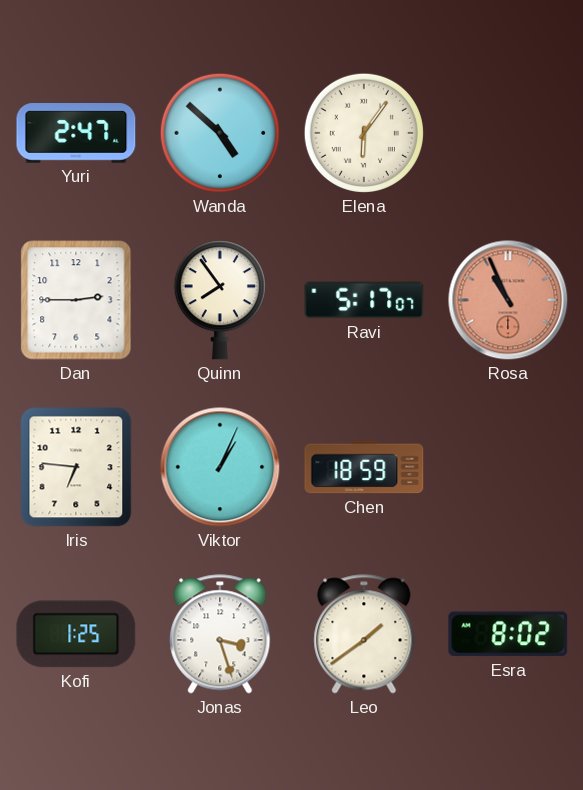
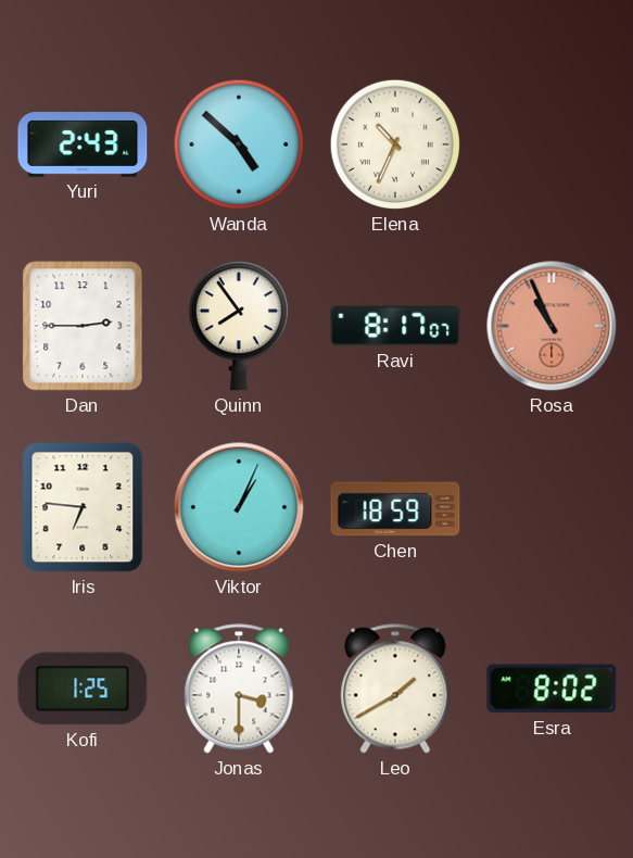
Yuri: 2:47 -> 2:43 (83, 146)
Elena: 6:06 -> 10:34 (395, 144)
Ravi: 5:17 -> 8:17 (395, 326)
Jonas: 3:27 -> 3:30 (239, 689)
Leo: 1:39 -> 1:40 (395, 689)
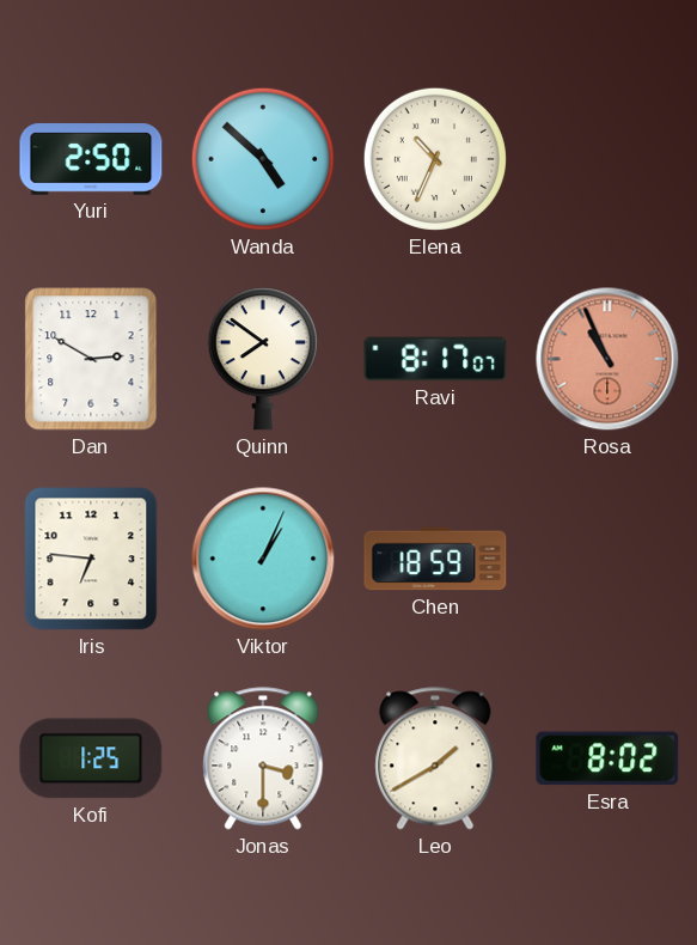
Yuri: 2:43 -> 2:50 (91, 160)
Dan: 2:45 -> 2:50 (91, 359)
Quinn: 7:54 -> 7:51 (263, 359)
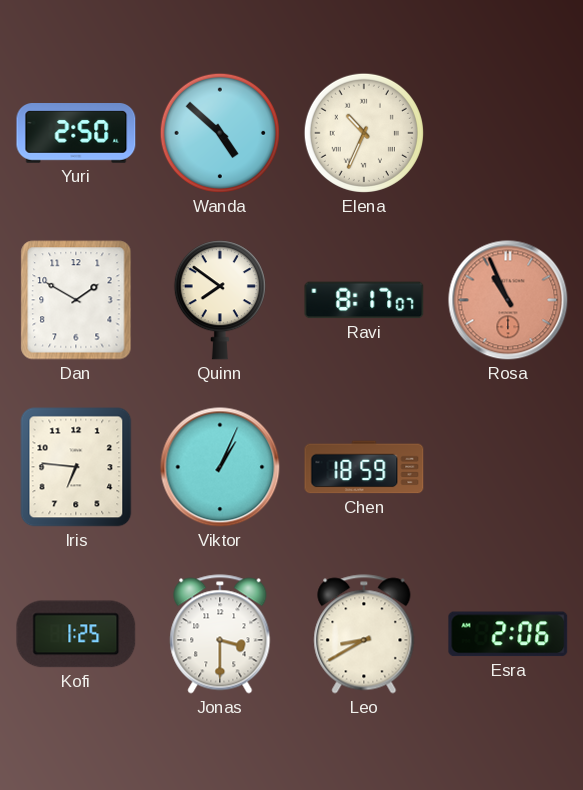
Dan: 2:50 -> 1:50 (76, 300)
Leo: 1:40 -> 8:40 (364, 634)
Esra: 8:02 -> 2:06 (508, 634)
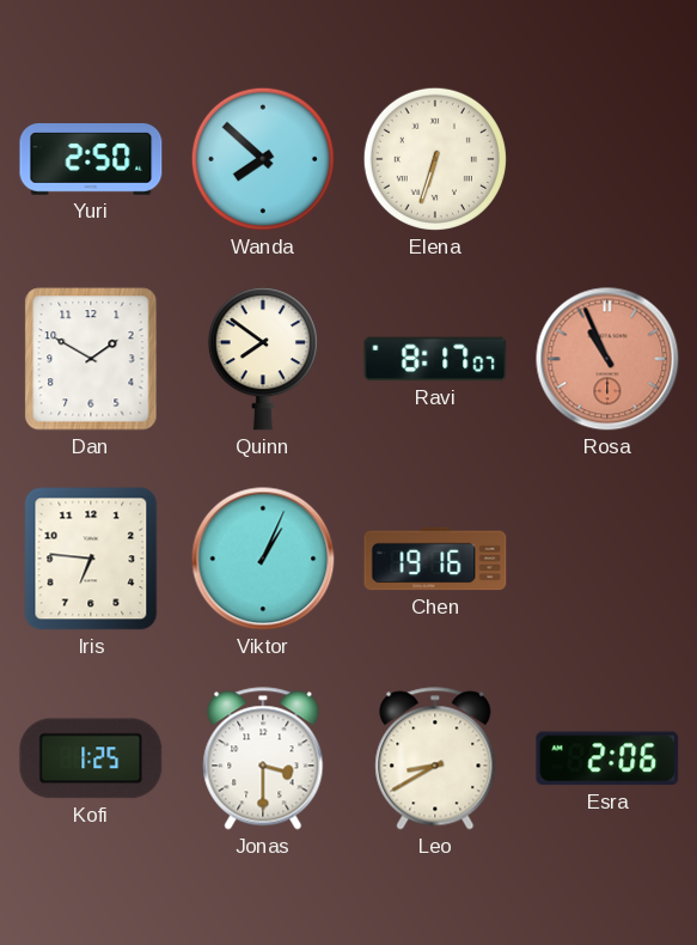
Wanda: 4:52 -> 7:52 (263, 159)
Elena: 10:34 -> 6:33 (435, 159)
Chen: 18:59 -> 19:16 (435, 559)
